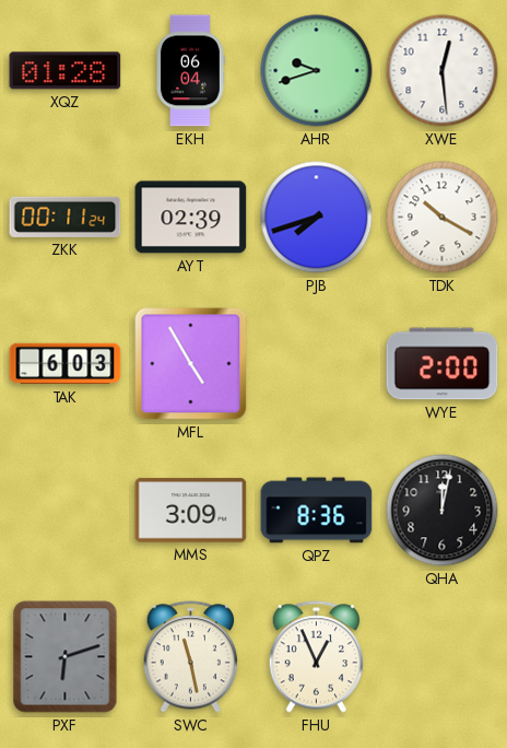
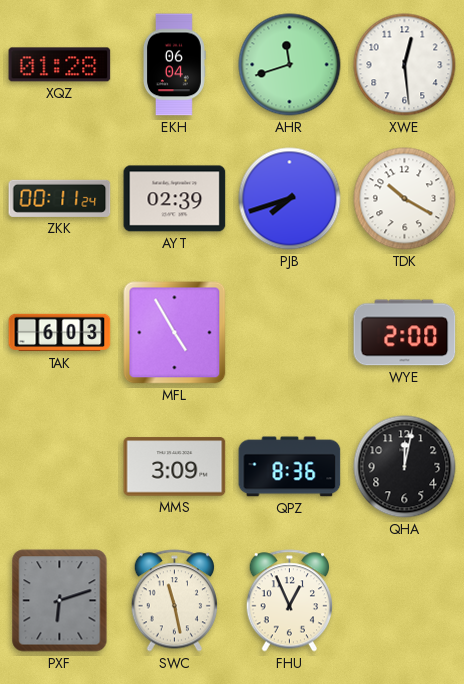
AHR: 9:42 -> 11:42 (290, 65)
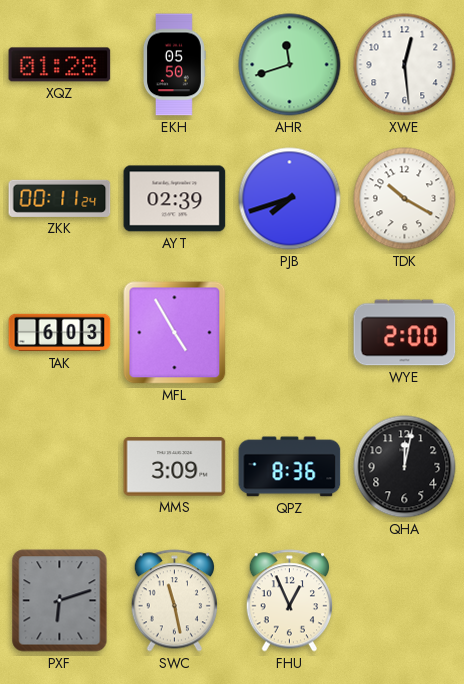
EKH: 06:04 -> 05:50 (175, 65)
